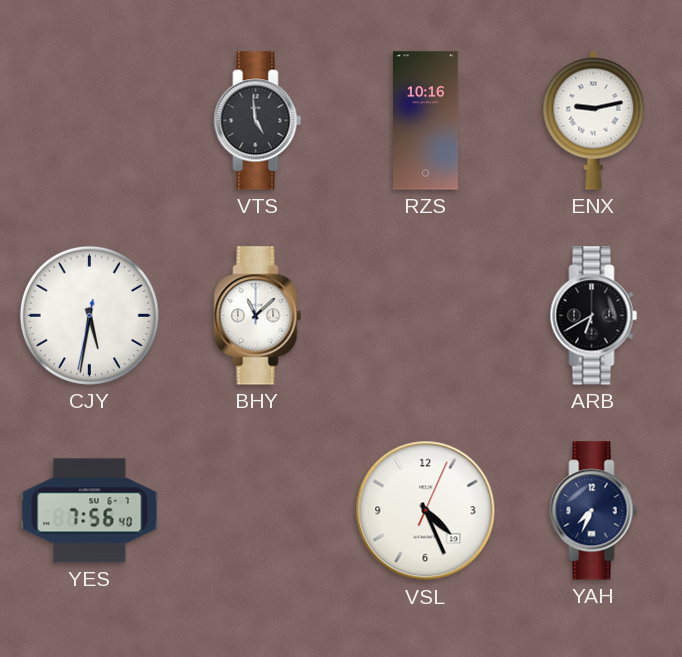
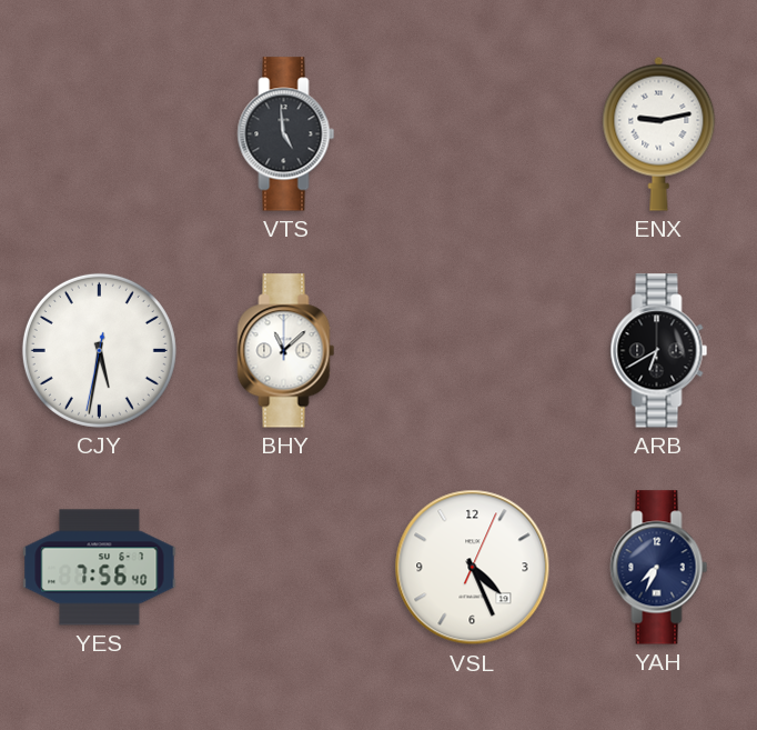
RZS: 10:16 -> none (425, 121)
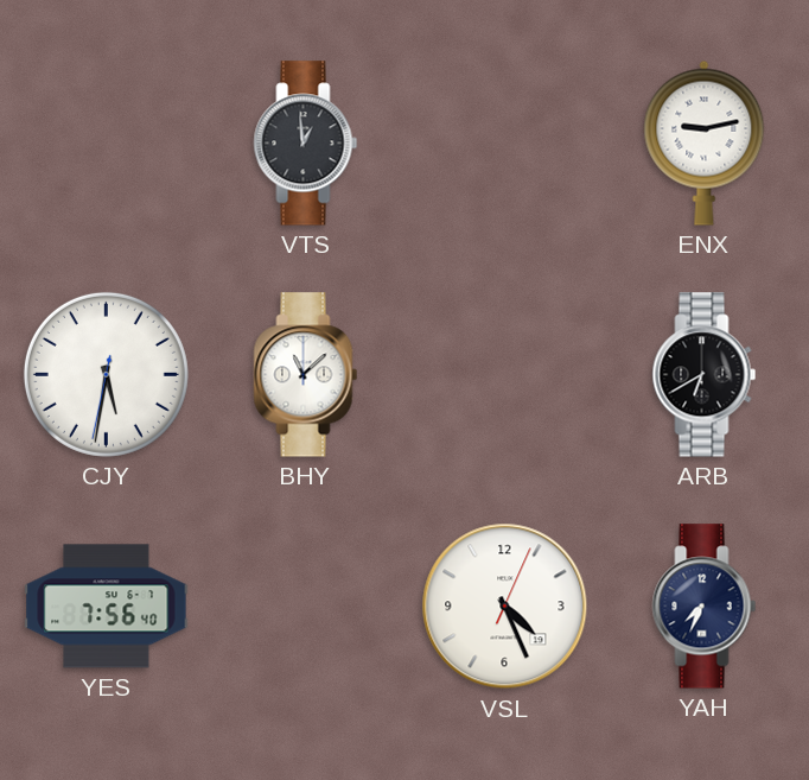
VTS: 4:59 -> 12:59 (306, 144)
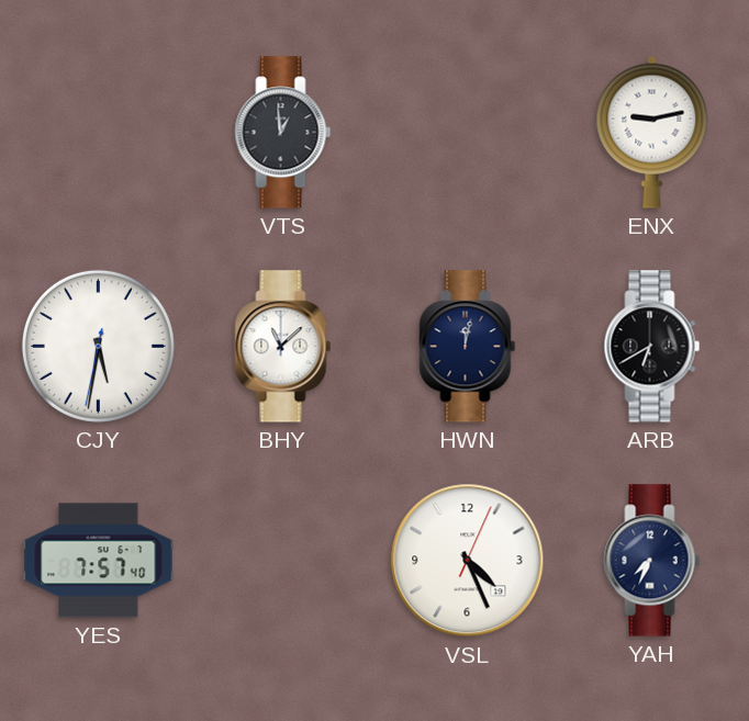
HWN: none -> 12:02 (468, 347)
YES: 7:56 -> 7:57 (99, 561)
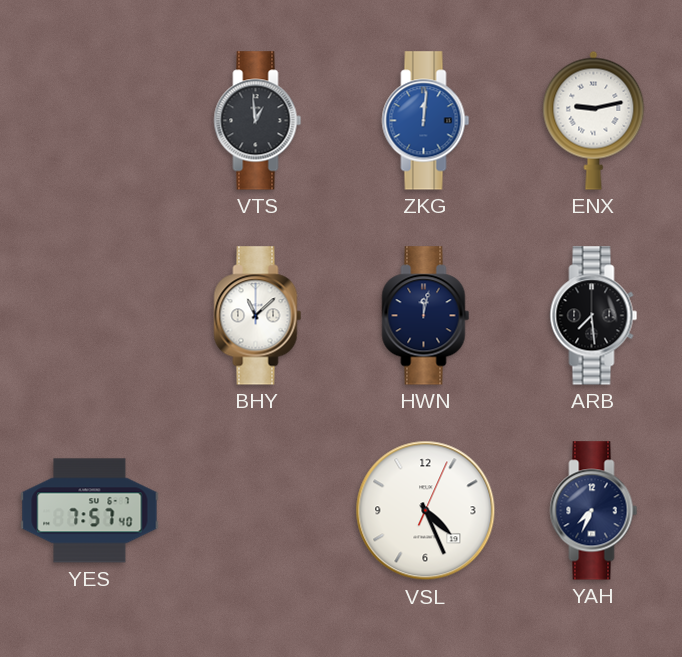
ZKG: none -> 12:01 (426, 121)
CJY: 5:31 -> none (98, 346)
ARB: 6:40 -> 7:29 (594, 316)
